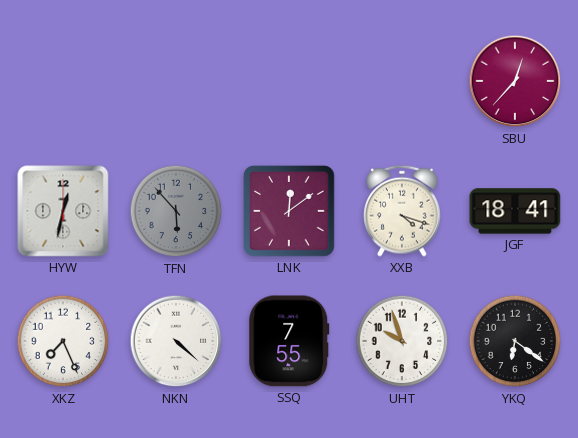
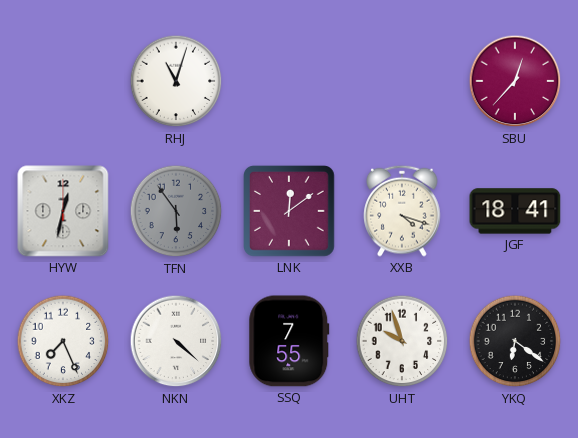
RHJ: none -> 11:03 (176, 81)
TFN: 5:53 -> 5:54 (176, 211)
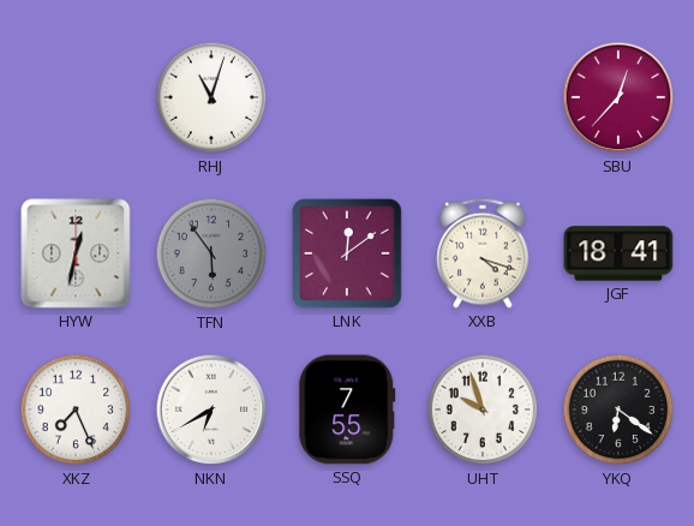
NKN: 4:22 -> 6:40 (211, 410)
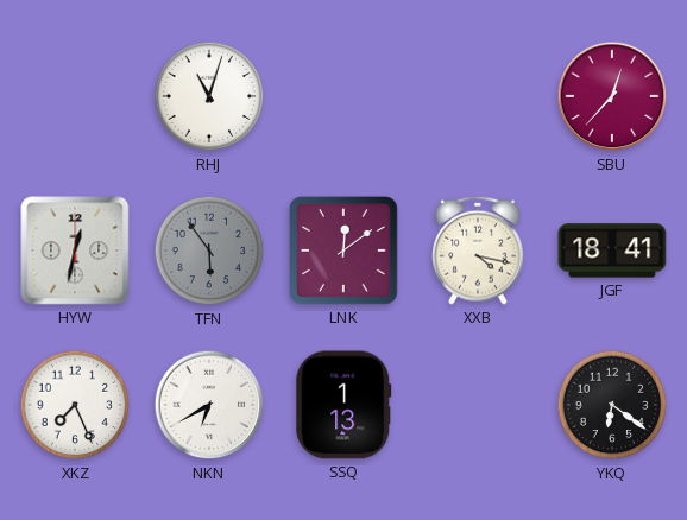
XXB: 4:18 -> 4:17 (478, 251)
SSQ: 7:55 -> 1:13 (343, 405)
UHT: 9:57 -> none (483, 410)
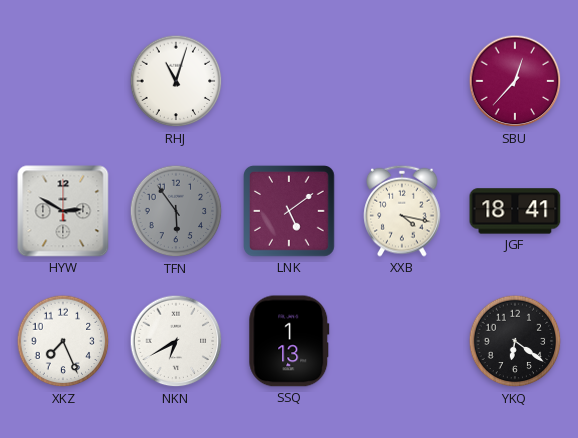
HYW: 12:32 -> 2:50 (63, 211)
LNK: 12:09 -> 5:09 (290, 212)
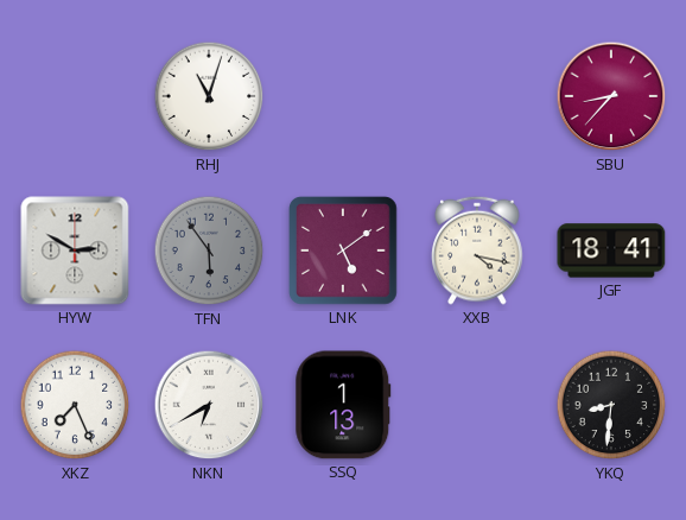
SBU: 12:37 -> 8:37 (611, 96)
YKQ: 6:21 -> 8:31 (611, 405)
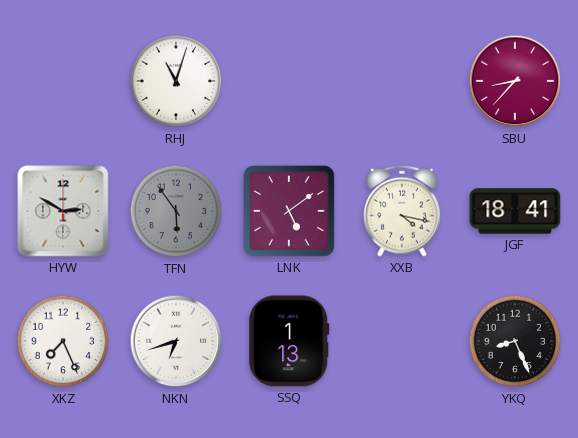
NKN: 6:40 -> 6:42 (176, 341)
YKQ: 8:31 -> 8:26 (515, 341)
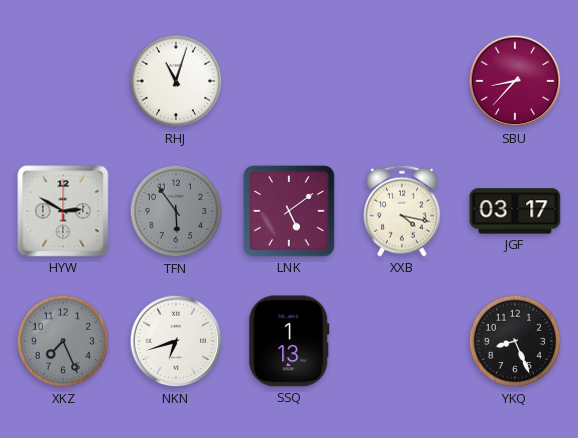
JGF: 18:41 -> 03:17 (515, 211)
XKZ dial: white -> grey (63, 341)
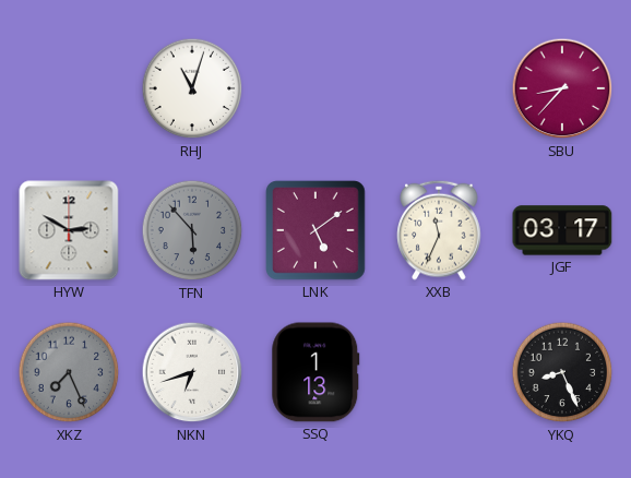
TFN: 5:54 -> 5:53 (192, 230)
XXB: 4:17 -> 11:34 (439, 230)
